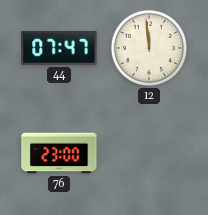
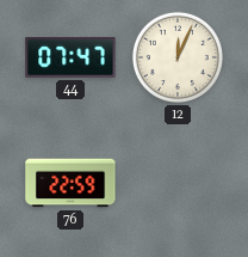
12: 11:59 -> 12:04 (178, 57)
76: 23:00 -> 22:59 (70, 183)
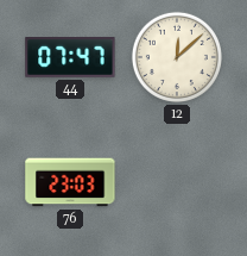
12: 12:04 -> 12:08 (177, 57)
76: 22:59 -> 23:03 (70, 182)
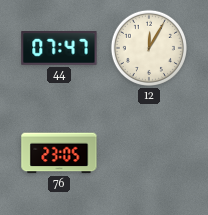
12: 12:08 -> 12:05 (149, 48)
76: 23:03 -> 23:05 (59, 153)
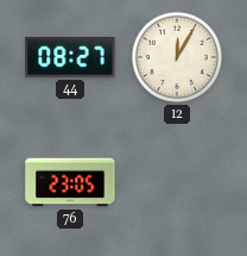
44: 07:47 -> 08:27 (70, 57)
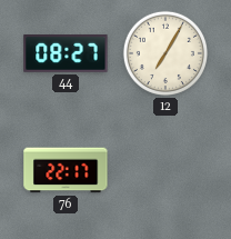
12: 12:05 -> 7:05 (165, 53)
76: 23:05 -> 22:17 (66, 170)
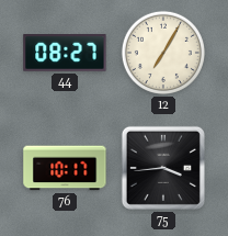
76: 22:17 -> 10:17 (65, 168)
75: none -> 3:44 (163, 168)
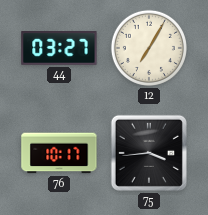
44: 08:27 -> 03:27 (59, 48)
